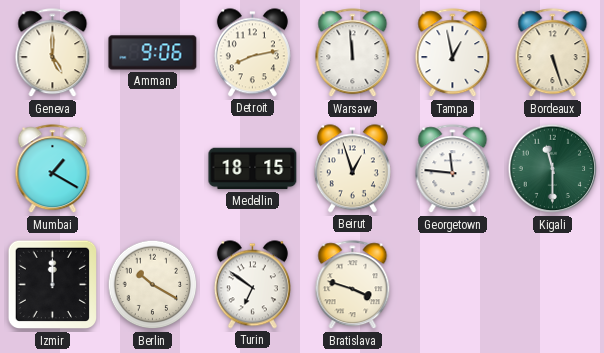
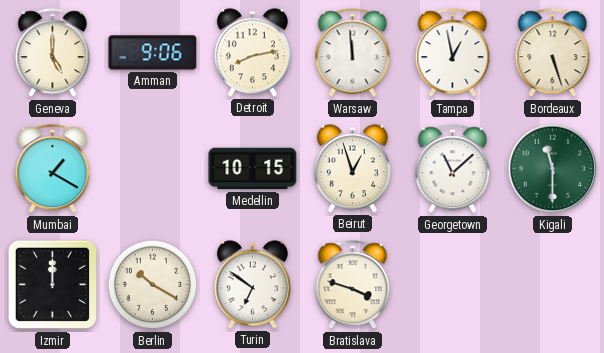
Medellin: 18:15 -> 10:15 (253, 169)
Georgetown: 11:46 -> 11:08 (453, 169)
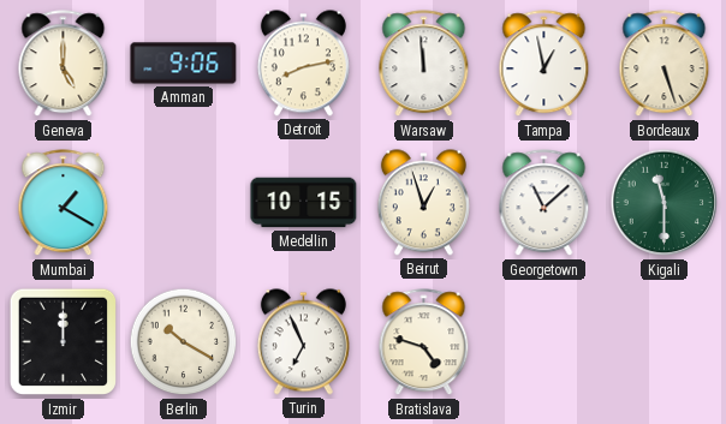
Turin: 6:51 -> 6:56 (303, 342)
Bratislava: 3:48 -> 4:48 (424, 342)
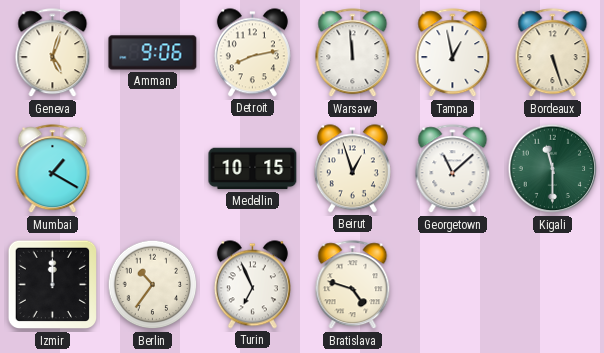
Geneva: 5:00 -> 5:03 (53, 53)
Berlin: 10:20 -> 10:36 (153, 285)
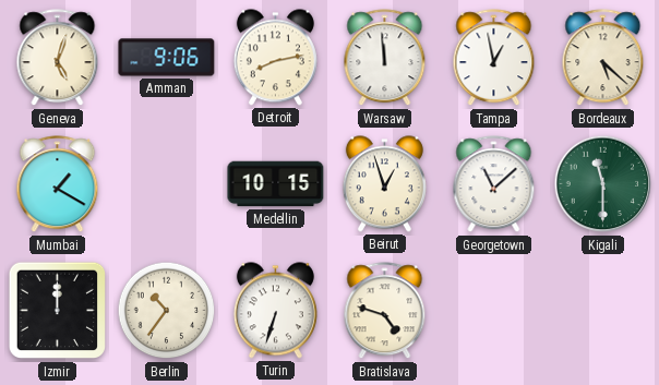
Bordeaux: 5:27 -> 5:22 (603, 58)
Turin: 6:56 -> 6:33 (275, 311)
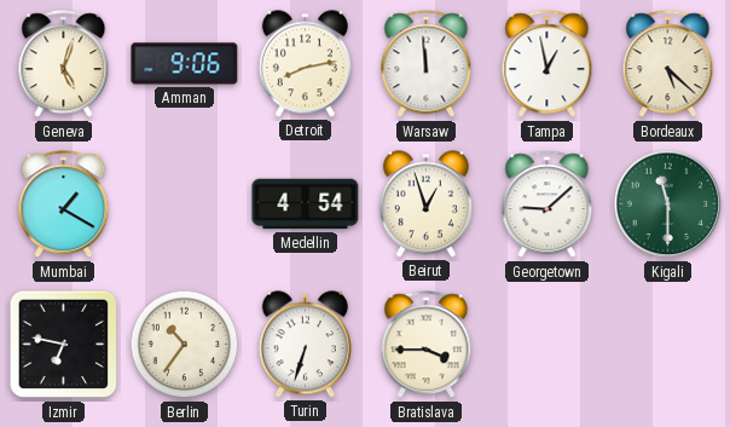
Medellin: 10:15 -> 4:54 (306, 204)
Georgetown: 11:08 -> 9:08 (547, 204)
Izmir: 12:00 -> 6:47 (64, 345)
Bratislava: 4:48 -> 3:45 (427, 345)
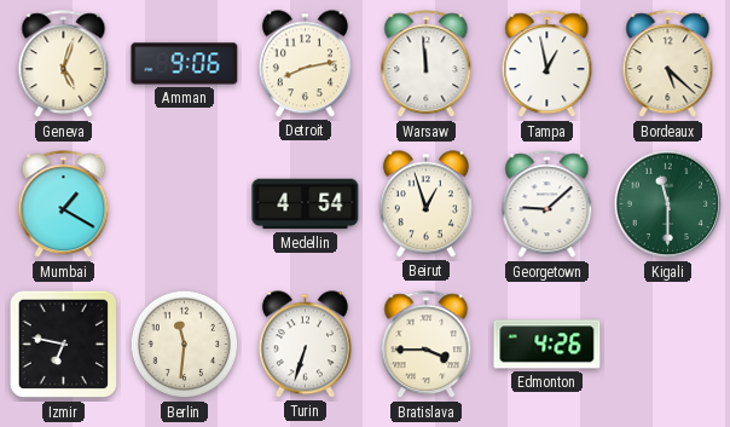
Berlin: 10:36 -> 11:31 (185, 345)
Edmonton: none -> 4:26 (547, 345)
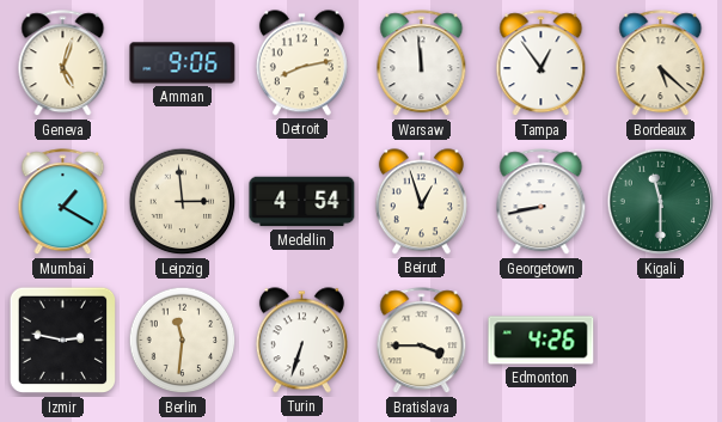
Tampa: 12:58 -> 12:54 (541, 63)
Leipzig: none -> 2:59 (183, 202)
Georgetown: 9:08 -> 8:43 (541, 202)
Izmir: 6:47 -> 2:47 (63, 341)
